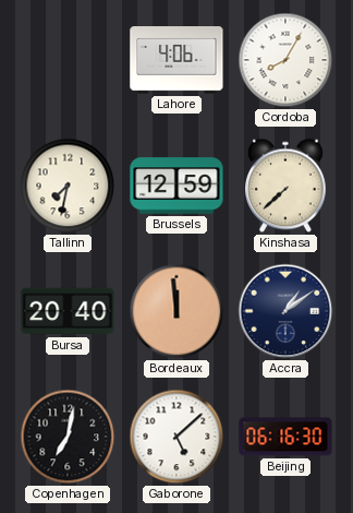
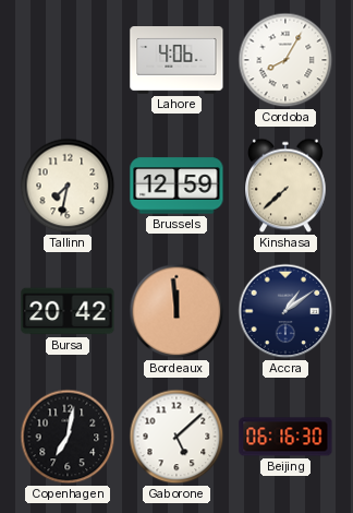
Bursa: 20:40 -> 20:42 (68, 311)
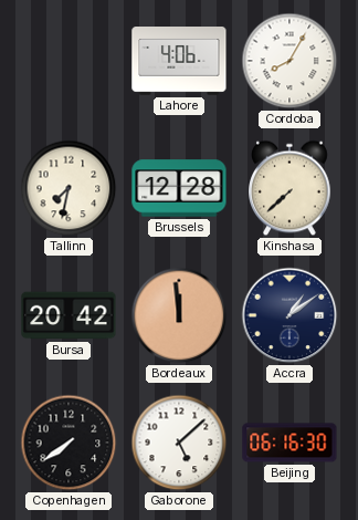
Brussels: 12:59 -> 12:28 (179, 188)
Copenhagen: 7:02 -> 7:39 (69, 443)
